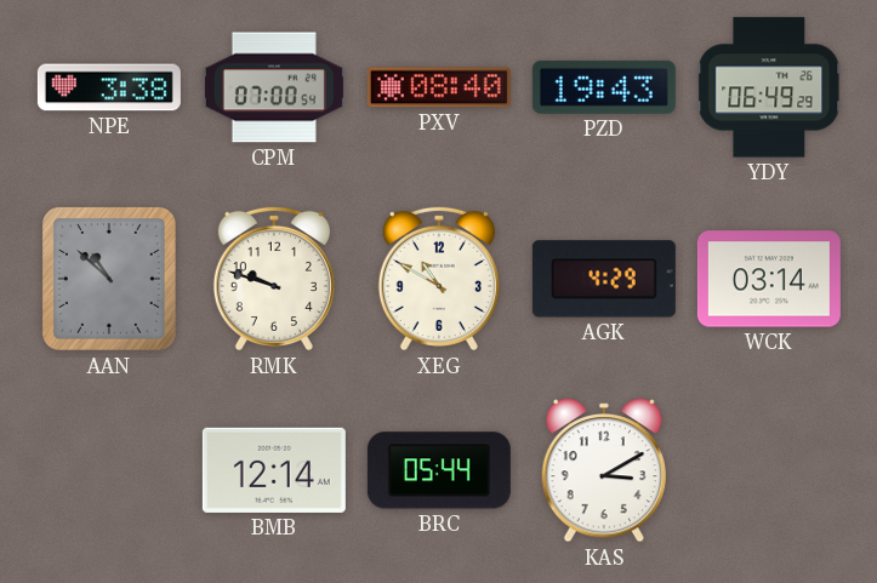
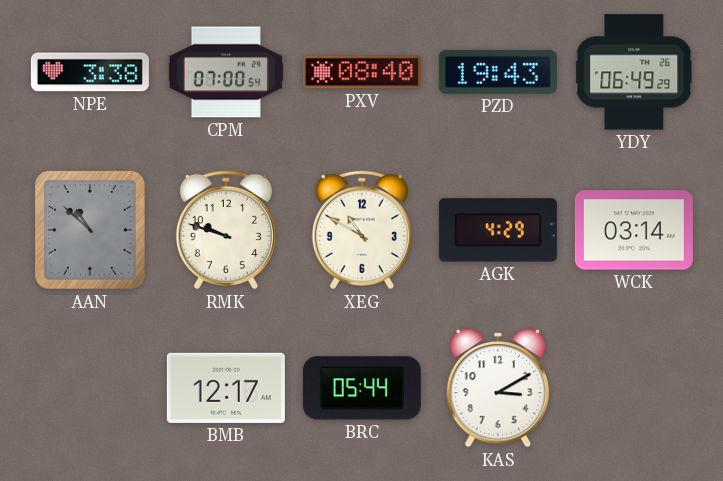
BMB: 12:14 -> 12:17 (226, 388)
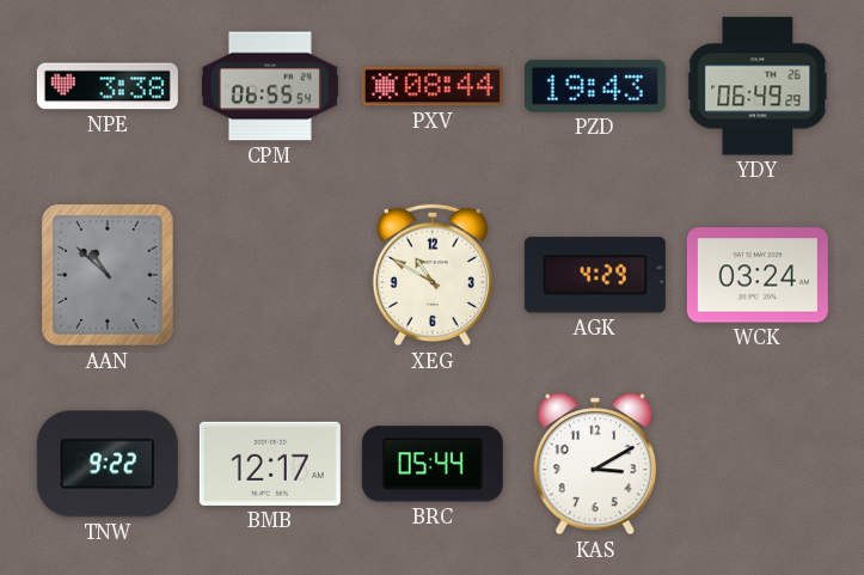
CPM: 07:00 -> 06:55 (270, 86)
PXV: 08:40 -> 08:44 (433, 86)
RMK: 9:48 -> none (226, 230)
WCK: 03:14 -> 03:24 (758, 275)
TNW: none -> 9:22 (108, 464)
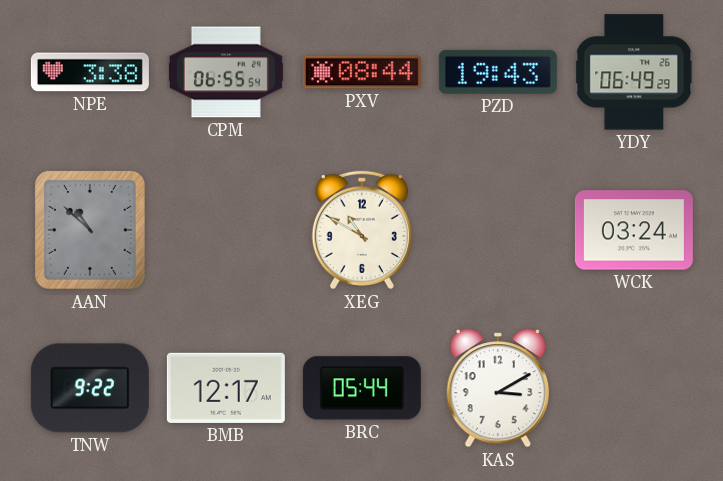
AGK: 4:29 -> none (595, 275)
